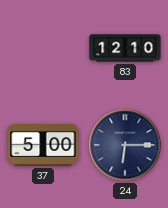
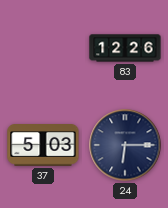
83: 12:10 -> 12:26 (125, 48)
37: 5:00 -> 5:03 (43, 146)
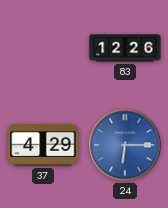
37: 5:03 -> 4:29 (43, 146)
24 dial: navy -> blue (125, 145)
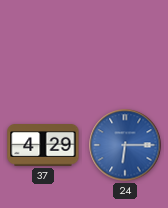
83: 12:26 -> none (125, 48)
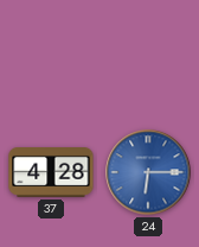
37: 4:29 -> 4:28 (51, 173)
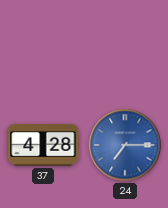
24: 6:15 -> 7:15 (125, 145)
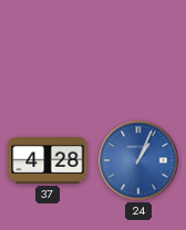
24: 7:15 -> 1:04 (138, 160)
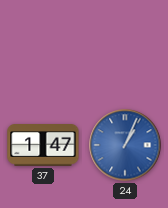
37: 4:28 -> 1:47 (43, 146)
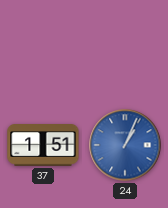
37: 1:47 -> 1:51 (43, 146)
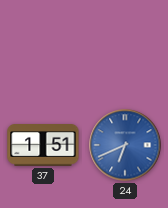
24: 1:04 -> 6:41 (125, 145)
